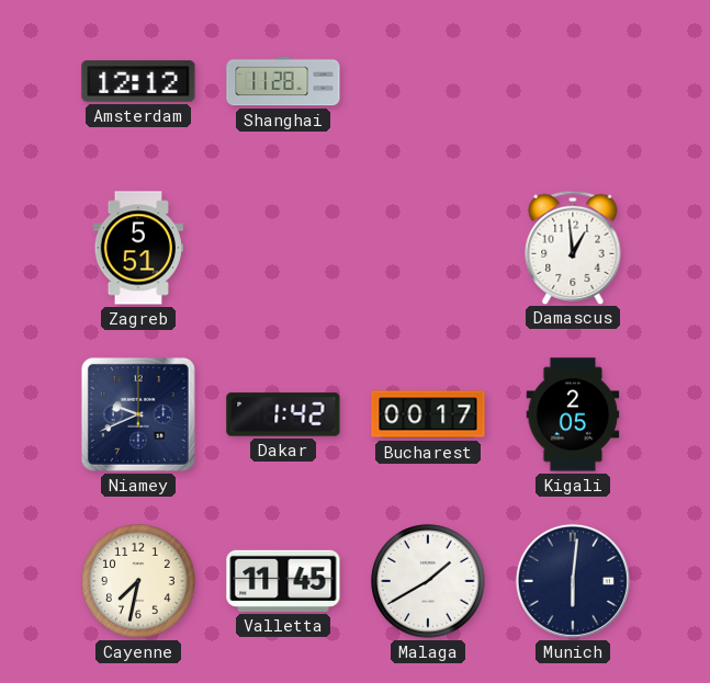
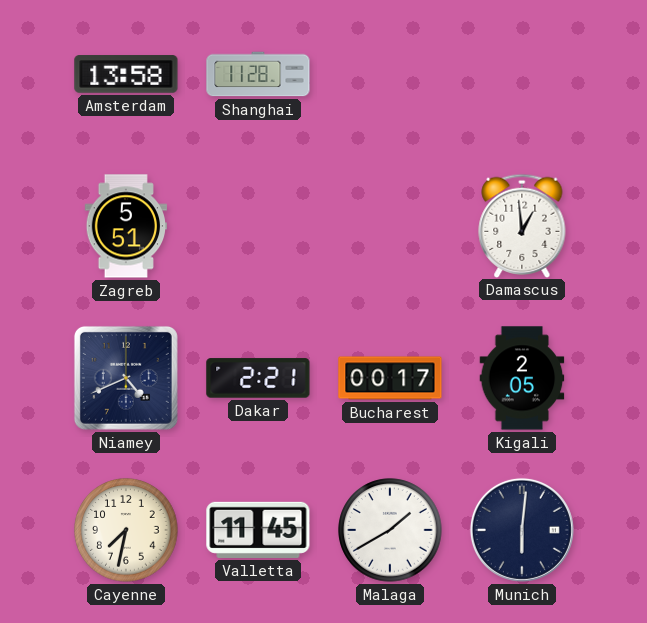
Amsterdam: 12:12 -> 13:58 (126, 74)
Niamey: 9:41 -> 4:41 (126, 378)
Dakar: 1:42 -> 2:21 (258, 378)
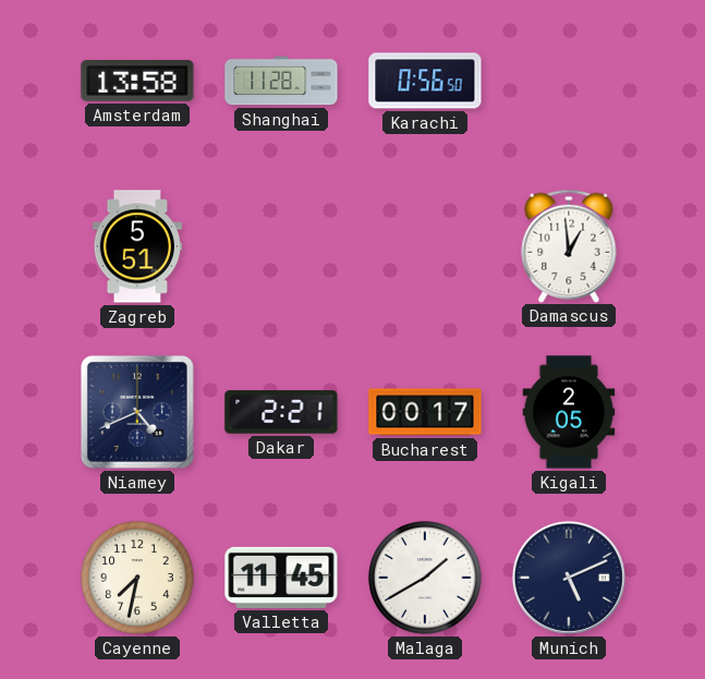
Karachi: none -> 0:56 (425, 81)
Munich: 6:01 -> 5:11 (569, 578)
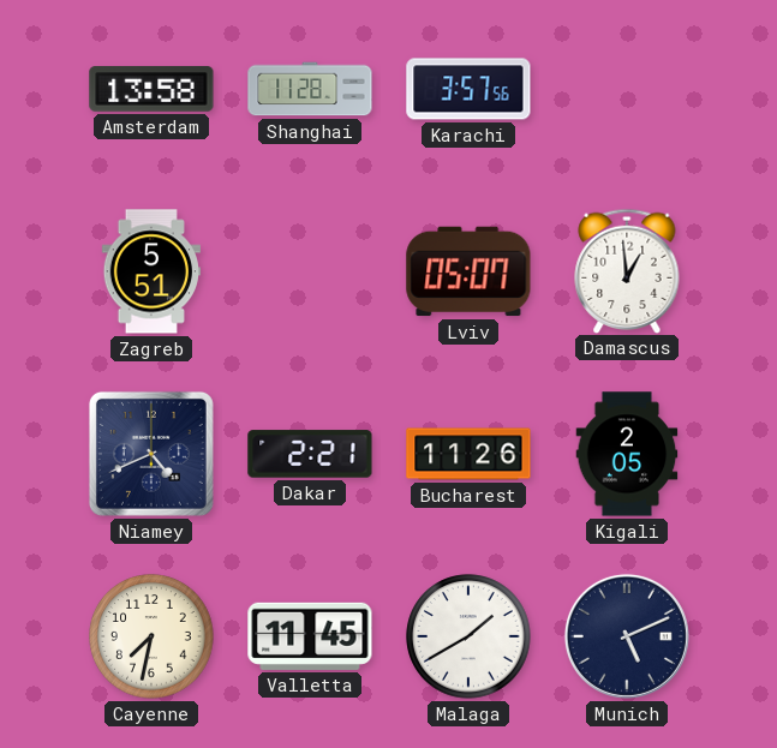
Karachi: 0:56 -> 3:57 (468, 89)
Lviv: none -> 05:07 (468, 271)
Bucharest: 00:17 -> 11:26 (468, 454)
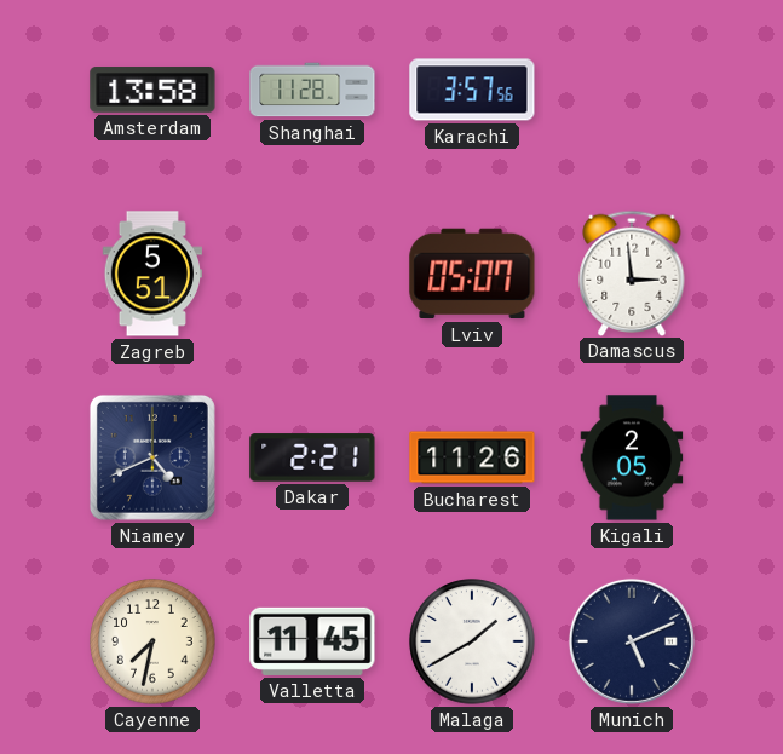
Damascus: 12:59 -> 2:59 (632, 272)
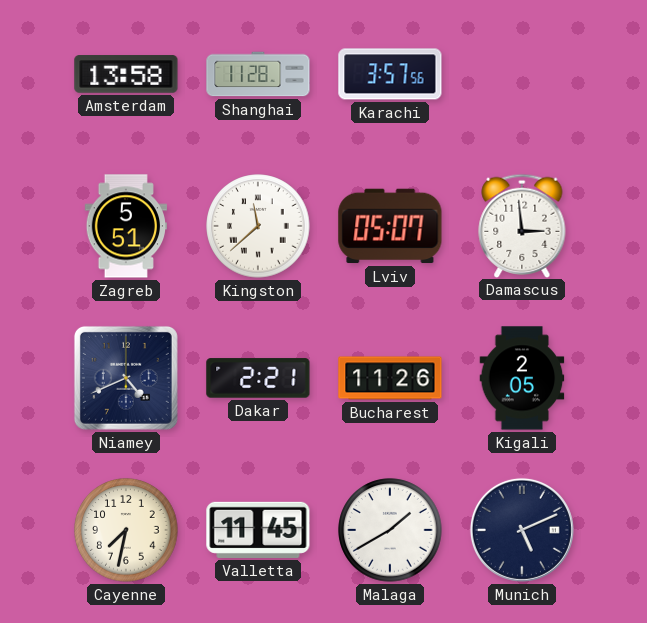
Kingston: none -> 11:38 (258, 226)
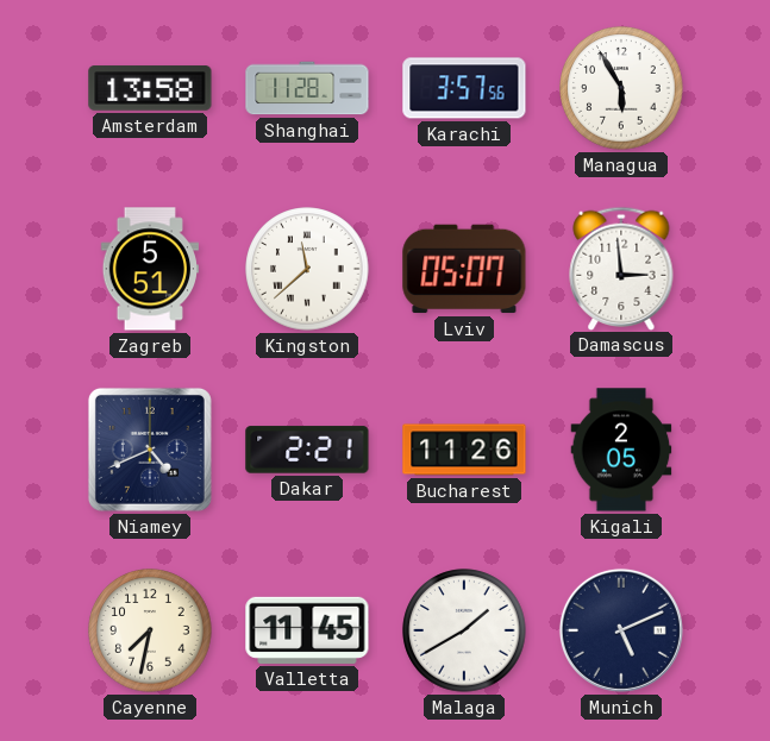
Managua: none -> 5:55 (621, 88)
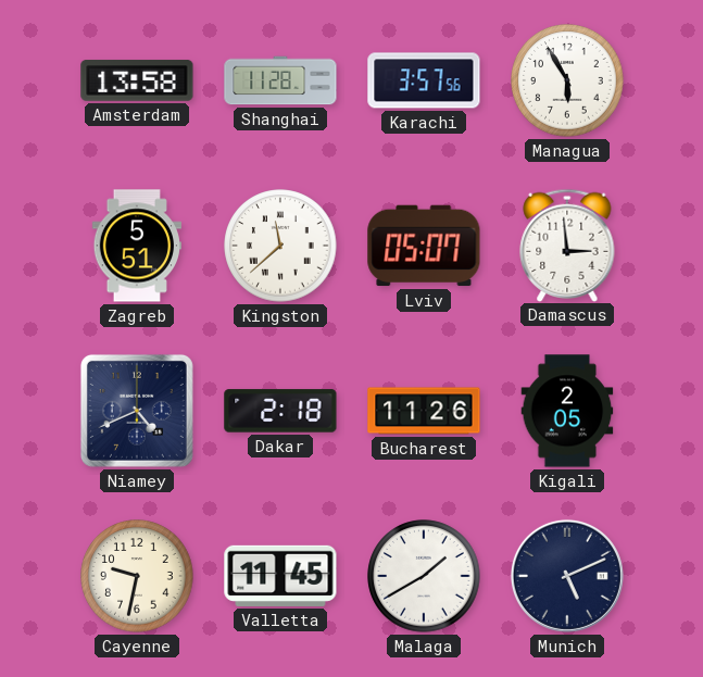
Dakar: 2:21 -> 2:18 (280, 411)
Cayenne: 7:32 -> 9:32 (137, 576)
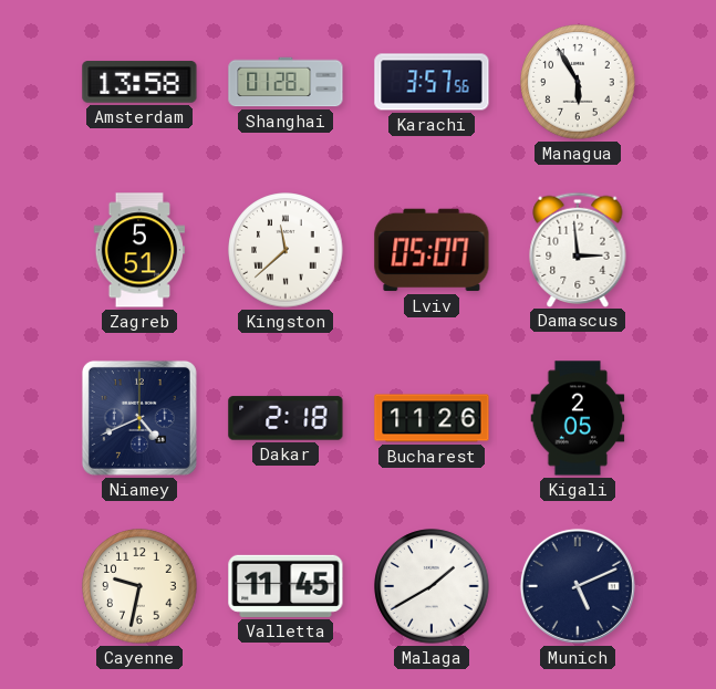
Shanghai: 11:28 -> 01:28 (286, 82)
